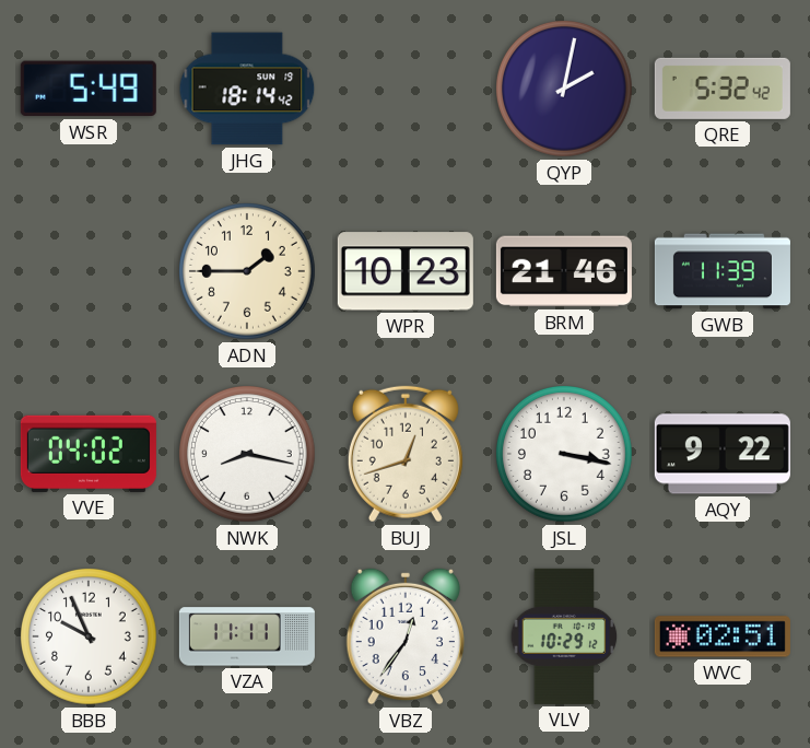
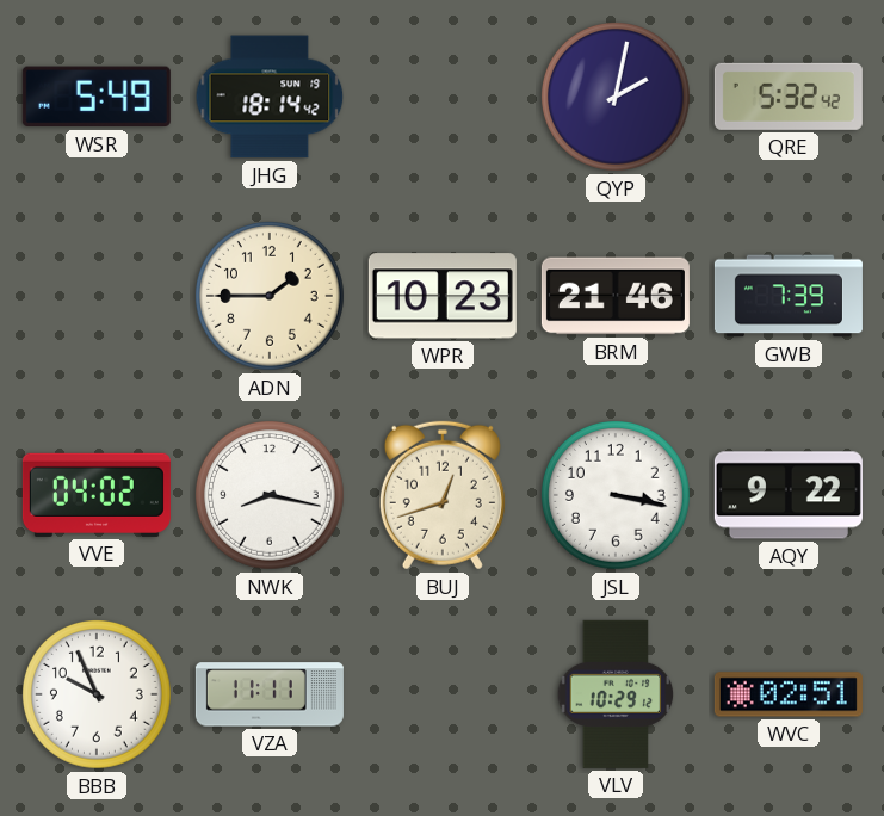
GWB: 11:39 -> 7:39 (789, 296)
VBZ: 12:36 -> none (406, 636)
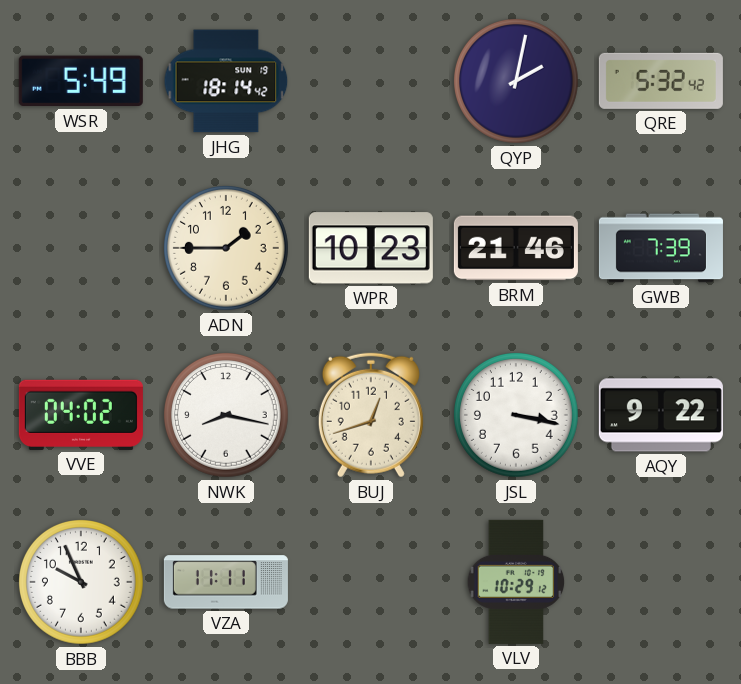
WVC: 02:51 -> none (789, 694)
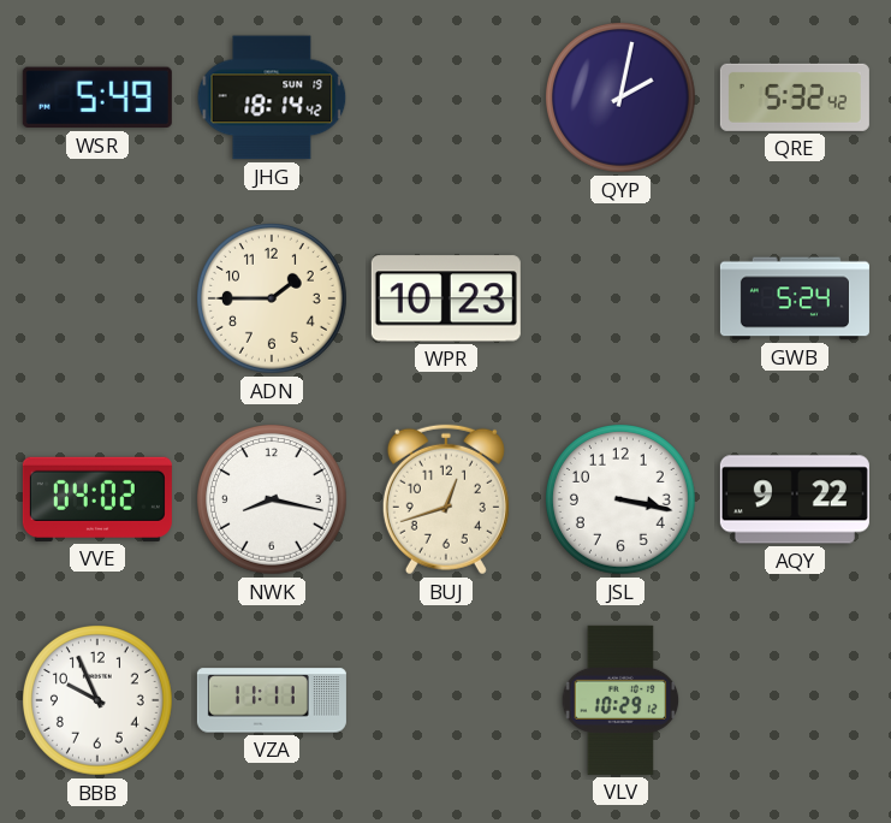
BRM: 21:46 -> none (516, 248)
GWB: 7:39 -> 5:24 (795, 298)
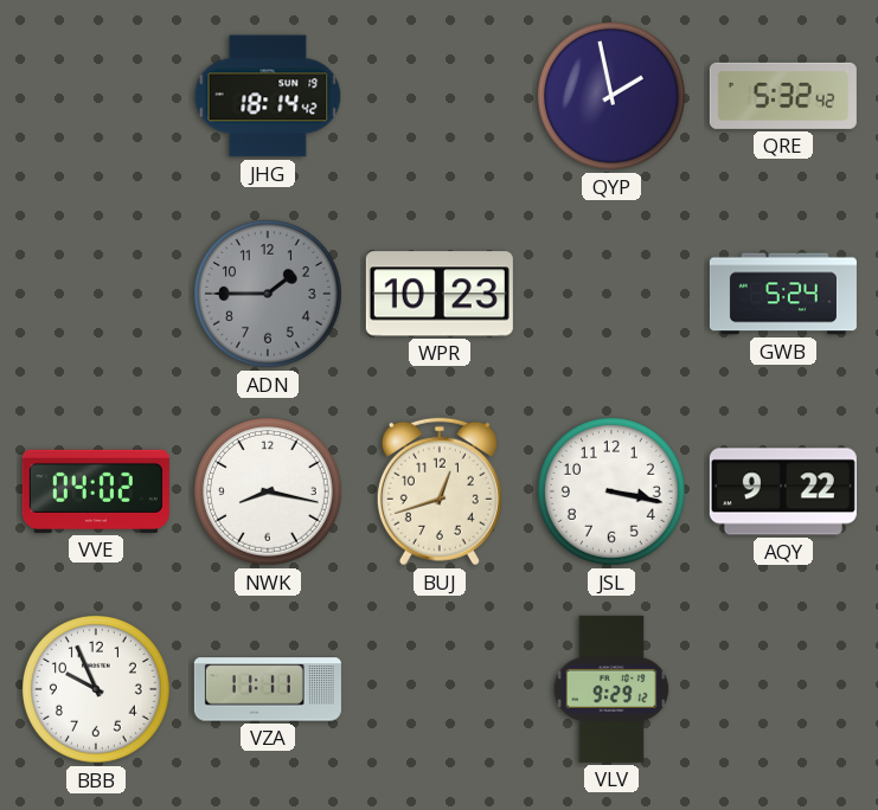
WSR: 5:49 -> none (97, 97)
QYP: 2:02 -> 1:58 (613, 97)
ADN dial: cream -> grey (269, 295)
VLV: 10:29 -> 9:29 (611, 689)
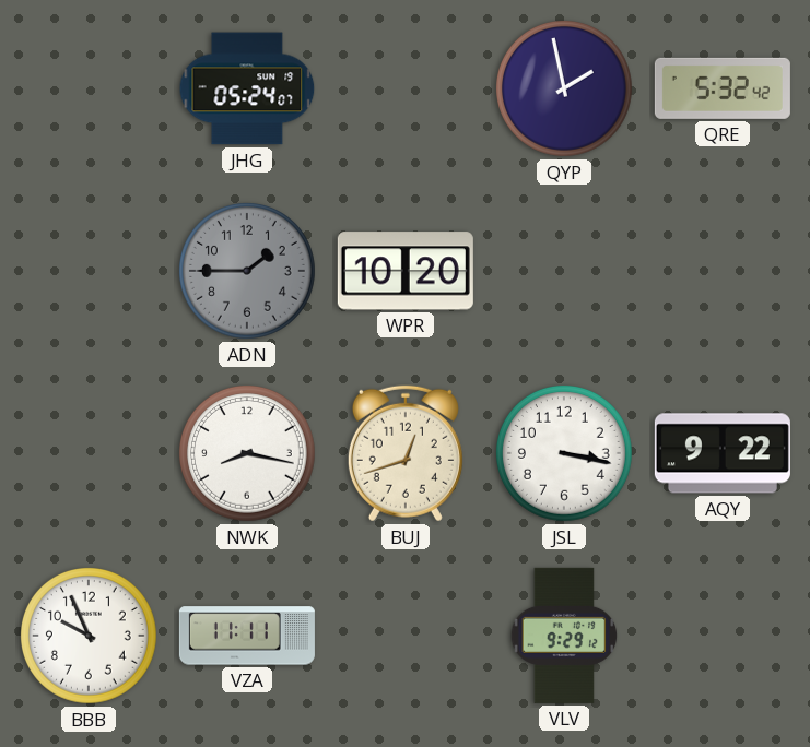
JHG: 18:14 -> 05:24 (247, 88)
WPR: 10:23 -> 10:20 (406, 271)
GWB: 5:24 -> none (783, 294)
VVE: 04:02 -> none (96, 491)
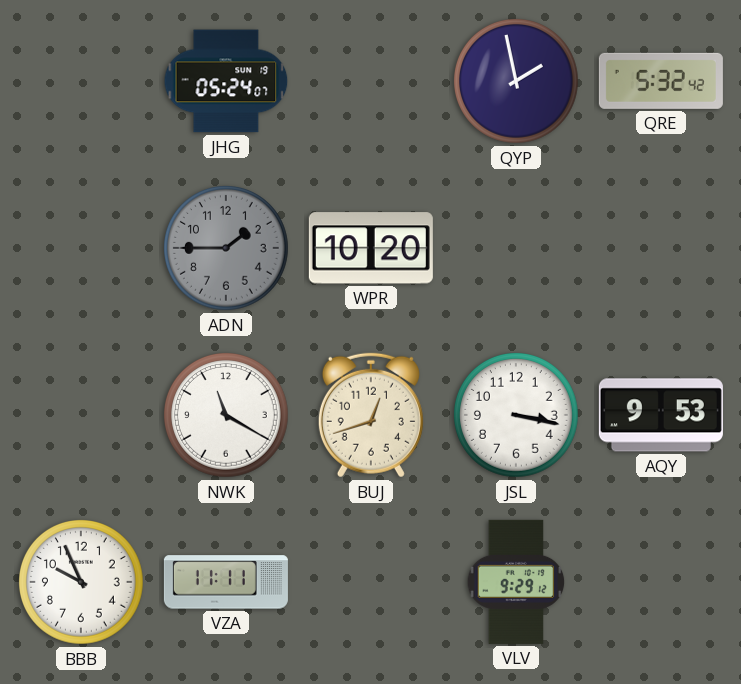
NWK: 8:17 -> 11:20 (227, 416)
AQY: 9:22 -> 9:53 (661, 415)
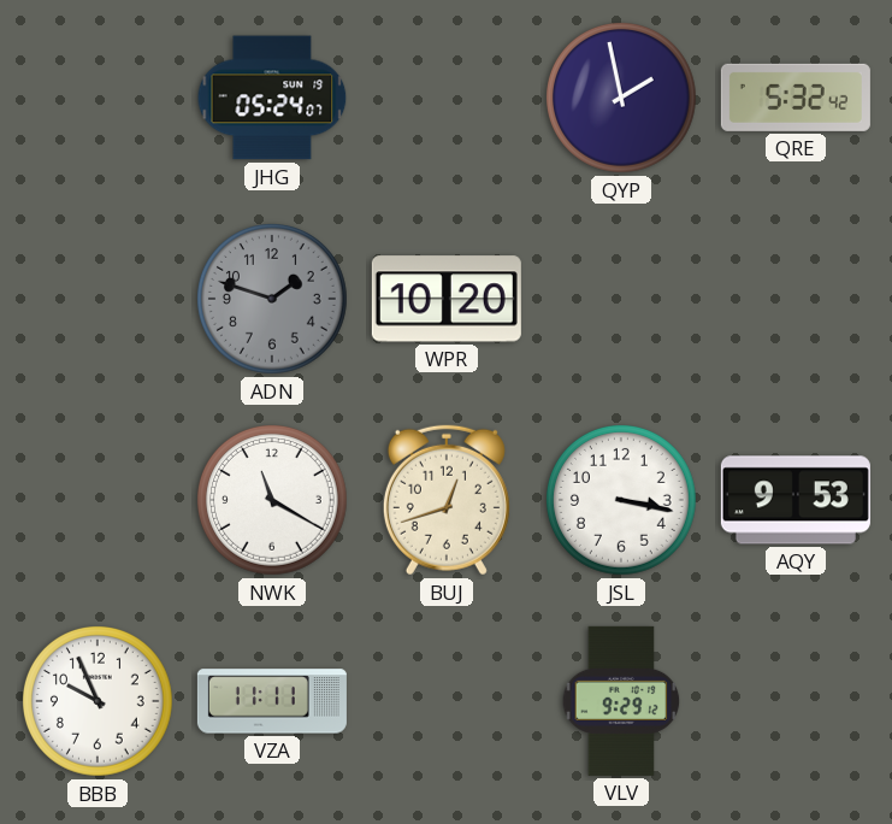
ADN: 1:45 -> 1:48 (273, 300)
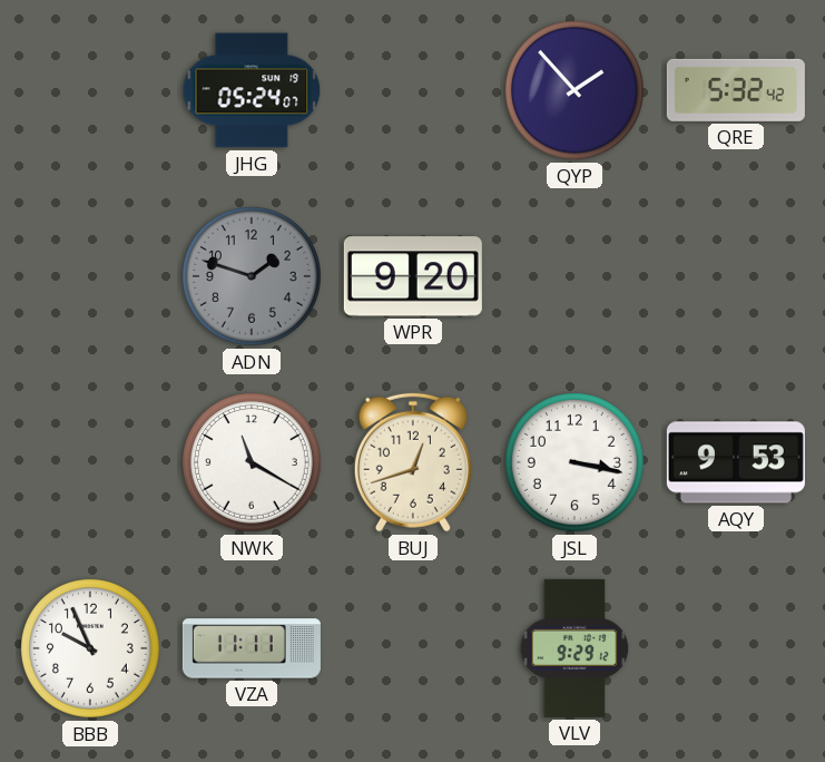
QYP: 1:58 -> 1:53 (576, 91)
WPR: 10:20 -> 9:20 (413, 276)
